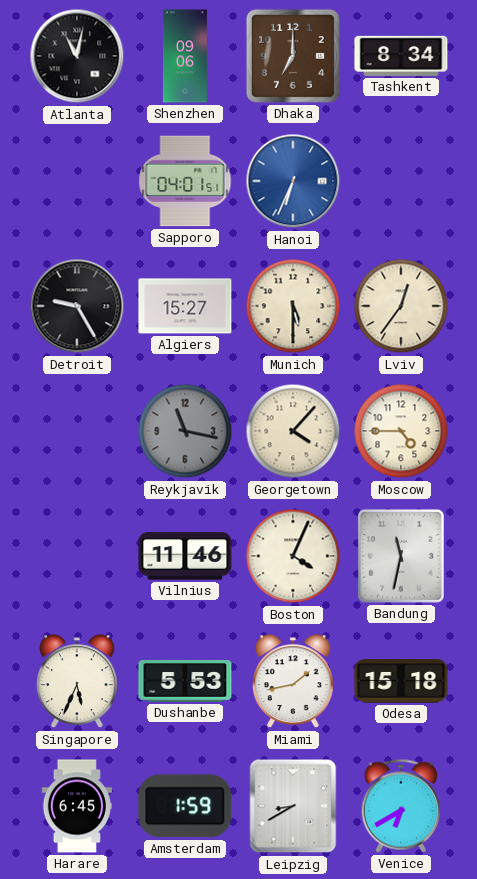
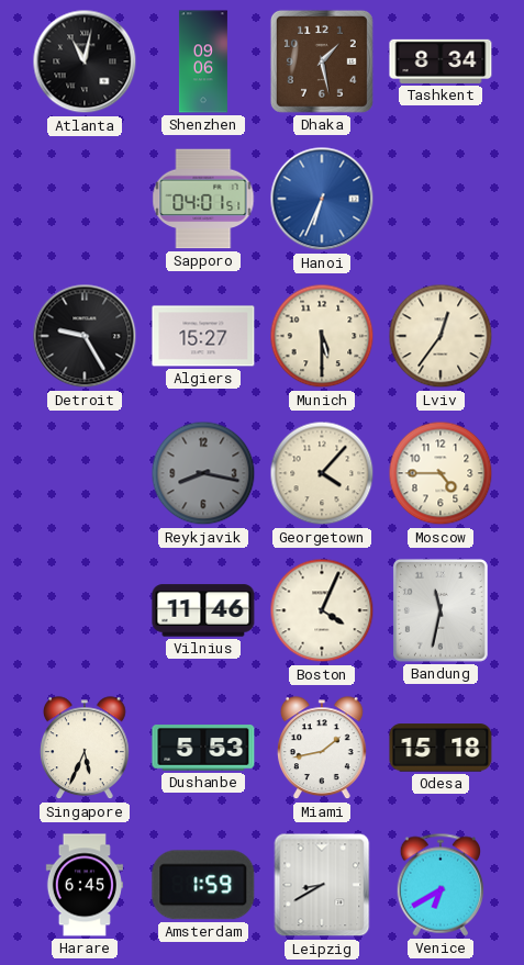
Dhaka: 7:00 -> 1:28 (322, 61)
Reykjavik: 11:17 -> 8:17 (203, 473)
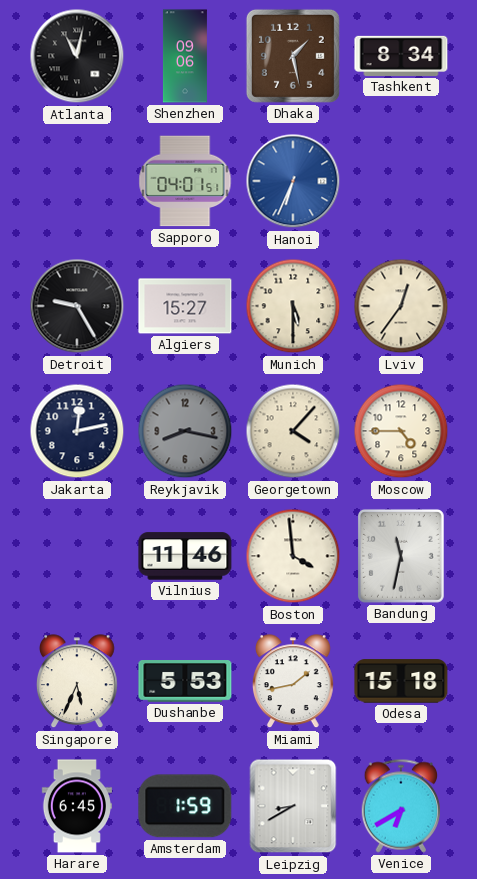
Jakarta: none -> 12:13 (77, 431)
Boston: 4:04 -> 3:59 (293, 556)
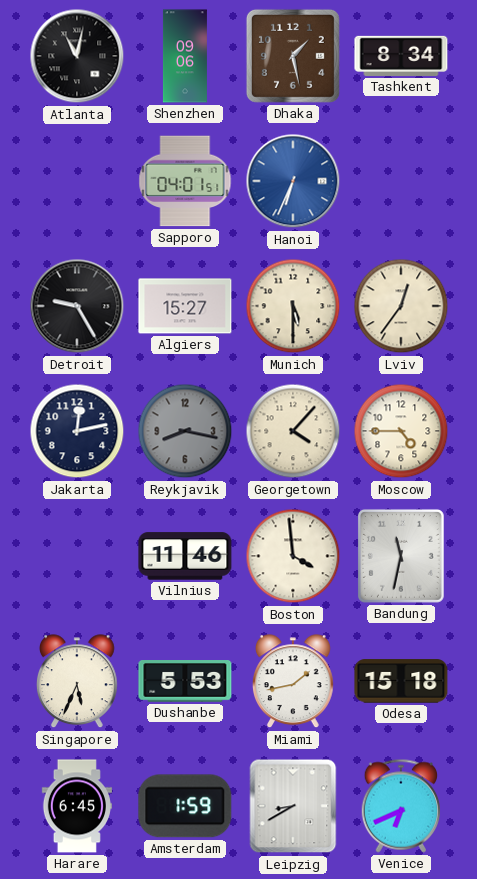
Venice: 6:40 -> 6:41 (400, 806)
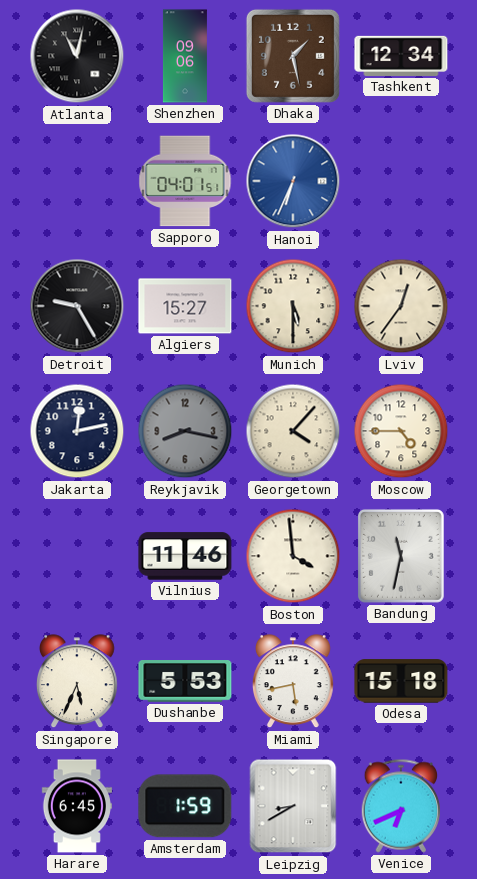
Tashkent: 8:34 -> 12:34 (401, 56)
Miami: 1:43 -> 5:43 (293, 682)
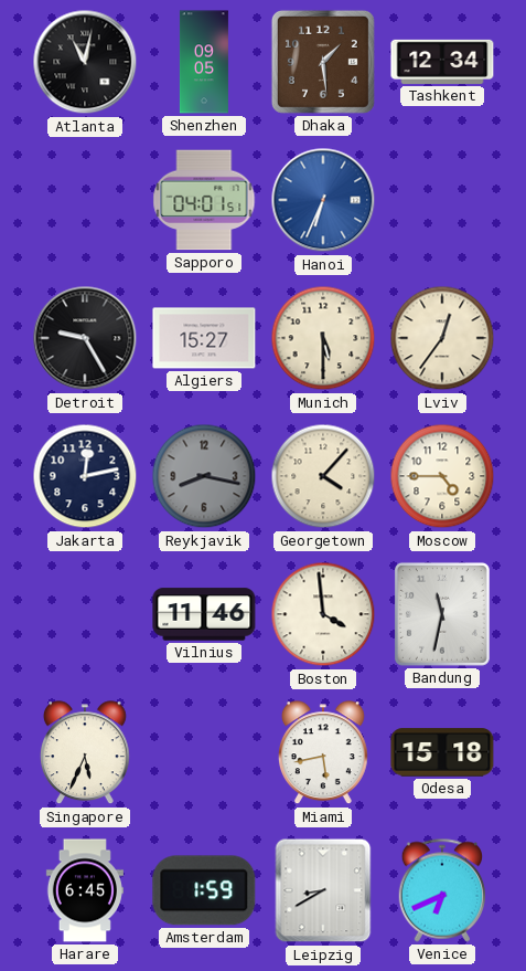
Shenzhen: 09:06 -> 09:05 (204, 62)
Dhaka: 1:28 -> 1:29 (323, 62)
Dushanbe: 5:53 -> none (185, 681)
